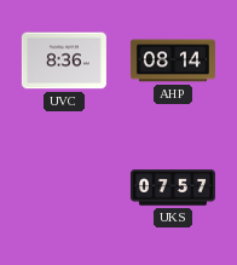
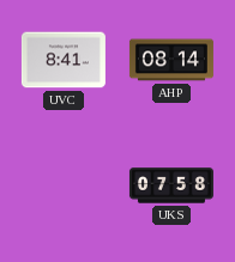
UVC: 8:36 -> 8:41 (64, 60)
UKS: 07:57 -> 07:58 (171, 185)
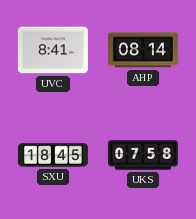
SXU: none -> 18:45 (53, 155)
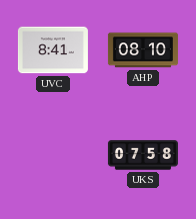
AHP: 08:14 -> 08:10 (143, 50)
SXU: 18:45 -> none (53, 155)
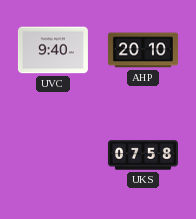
UVC: 8:41 -> 9:40 (53, 50)
AHP: 08:10 -> 20:10 (143, 50)
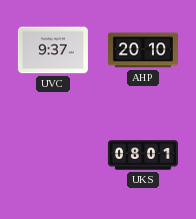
UVC: 9:40 -> 9:37 (53, 50)
UKS: 07:58 -> 08:01 (143, 155)
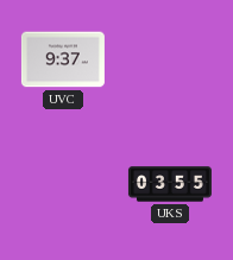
AHP: 20:10 -> none (143, 50)
UKS: 08:01 -> 03:55 (170, 184)
